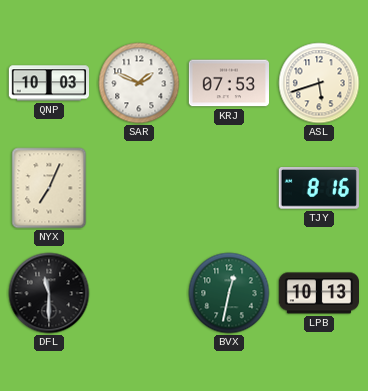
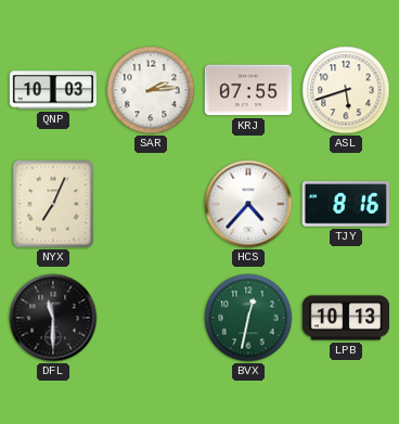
SAR: 1:49 -> 2:14 (151, 90)
KRJ: 07:53 -> 07:55 (247, 90)
HCS: none -> 4:37 (248, 204)
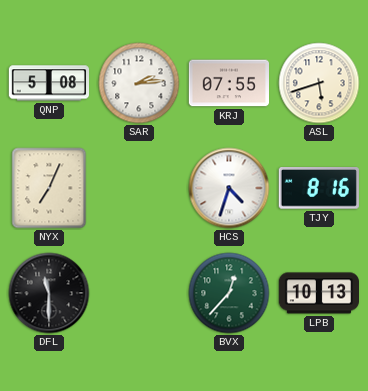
QNP: 10:03 -> 5:08 (48, 83)
HCS: 4:37 -> 4:33 (229, 188)
BVX: 12:32 -> 12:37 (229, 293)
